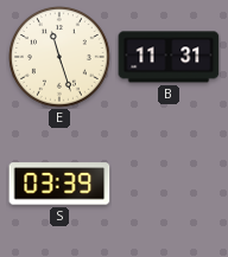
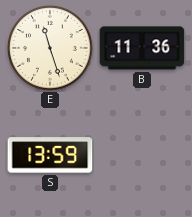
B: 11:31 -> 11:36 (142, 48)
S: 03:39 -> 13:59 (50, 155)
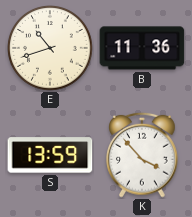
E: 11:27 -> 10:42 (51, 49)
K: none -> 3:53 (143, 155)
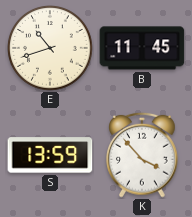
B: 11:36 -> 11:45 (142, 48)
